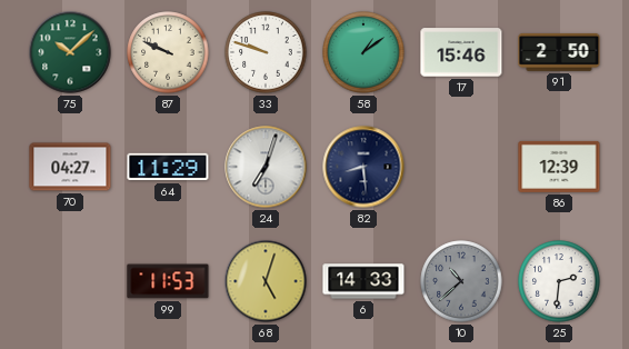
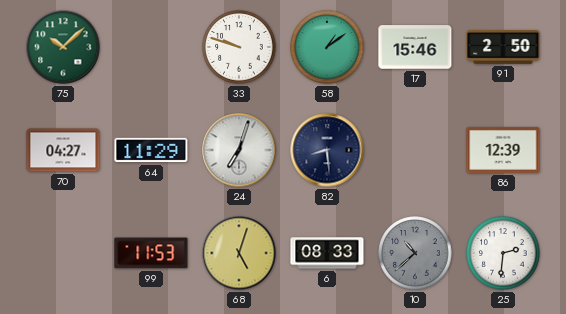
87: 9:49 -> none (168, 52)
6: 14:33 -> 08:33 (327, 253)
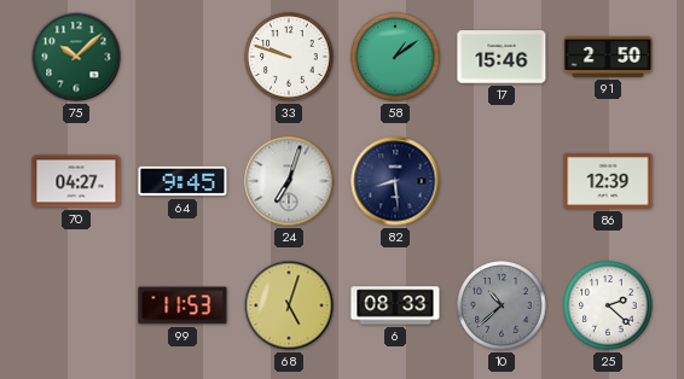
64: 11:29 -> 9:45 (182, 181)
25: 2:31 -> 2:22 (608, 305)
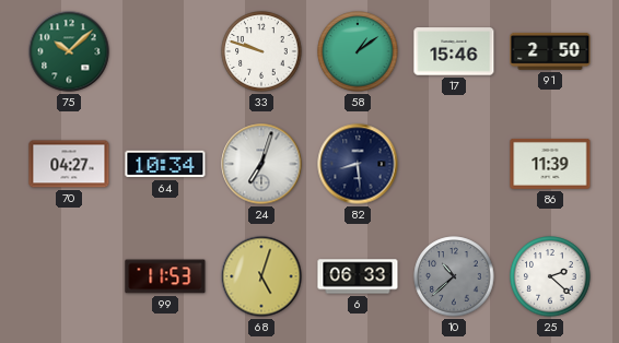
64: 9:45 -> 10:34 (165, 164)
86: 12:39 -> 11:39 (550, 164)
6: 08:33 -> 06:33 (358, 276)
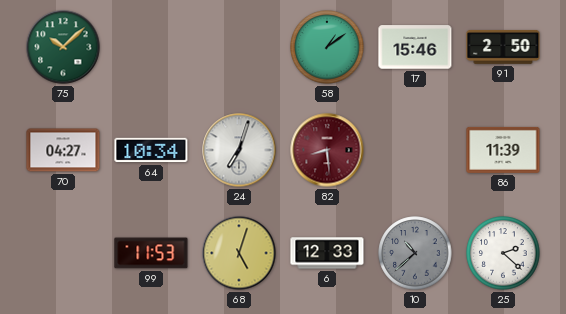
33: 9:48 -> none (261, 51)
82 dial: navy -> burgundy (327, 150)
6: 06:33 -> 12:33 (327, 253)
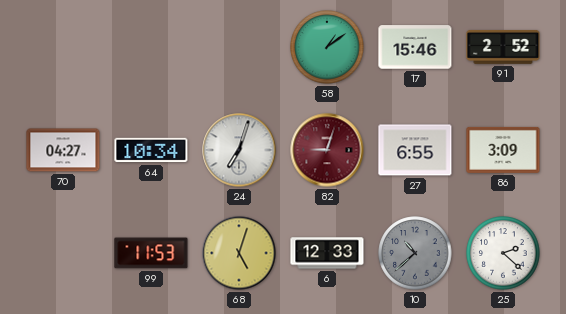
75: 10:08 -> none (63, 47)
91: 2:50 -> 2:52 (503, 47)
82: 8:29 -> 9:03 (327, 150)
27: none -> 6:55 (415, 150)
86: 11:39 -> 3:09 (503, 150)
